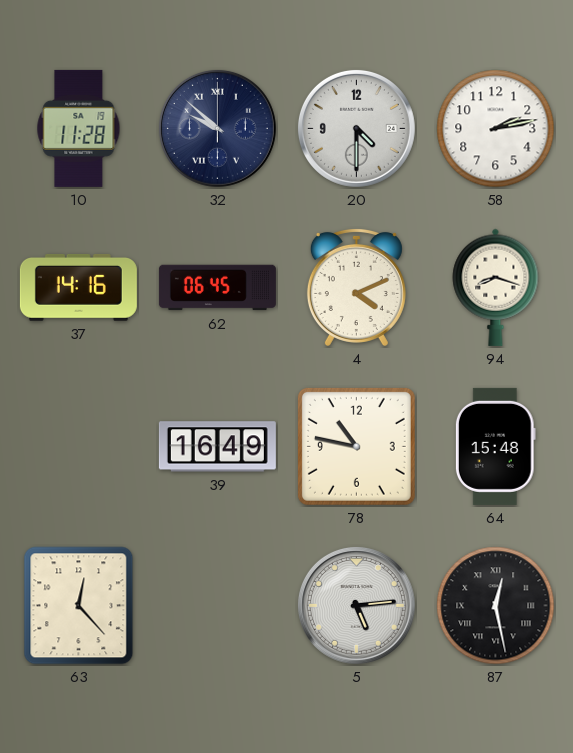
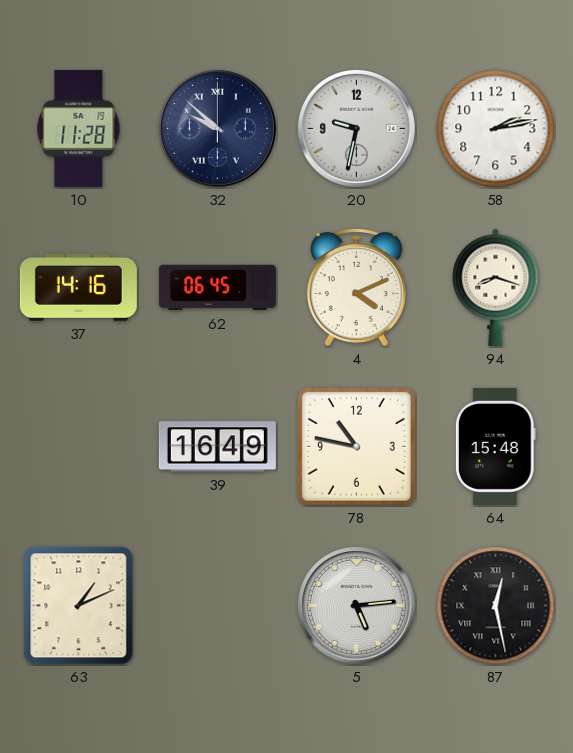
20: 4:30 -> 9:32 (356, 128)
63: 12:23 -> 1:11 (79, 606)
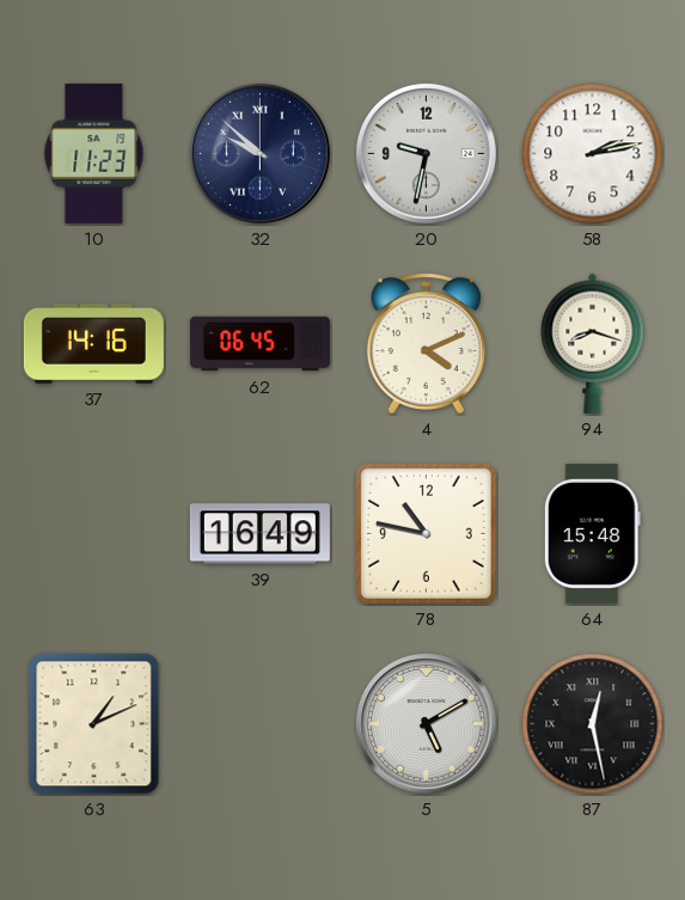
10: 11:28 -> 11:23 (94, 153)
5: 5:14 -> 5:10 (426, 723)
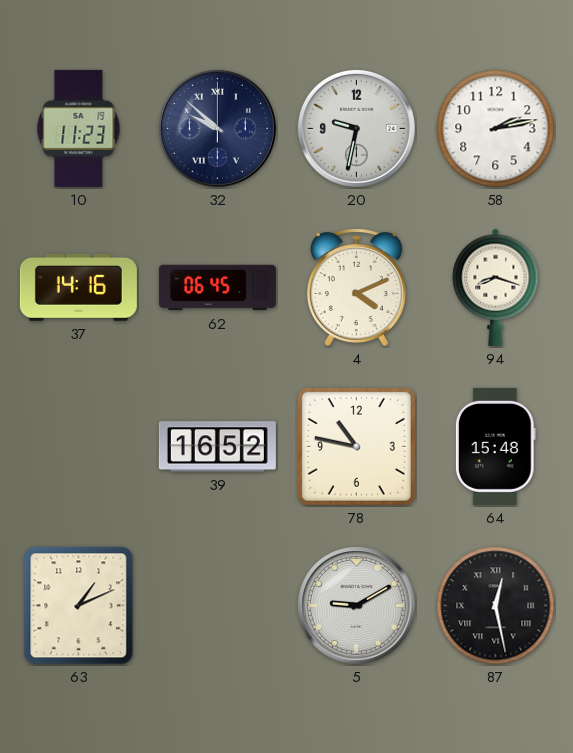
39: 16:49 -> 16:52 (217, 447)
5: 5:10 -> 9:10 (356, 605)
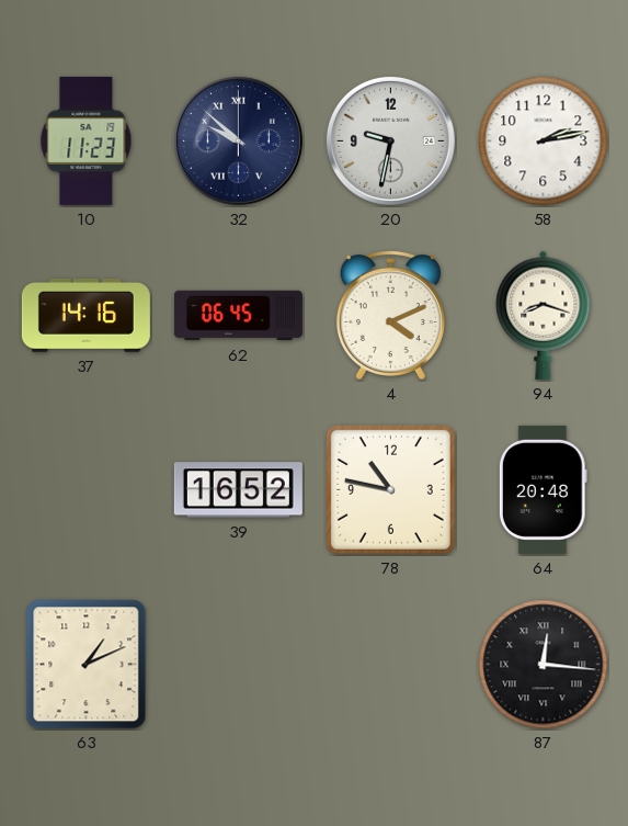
64: 15:48 -> 20:48 (543, 489)
5: 9:10 -> none (356, 605)
87: 12:28 -> 12:16 (544, 665)
